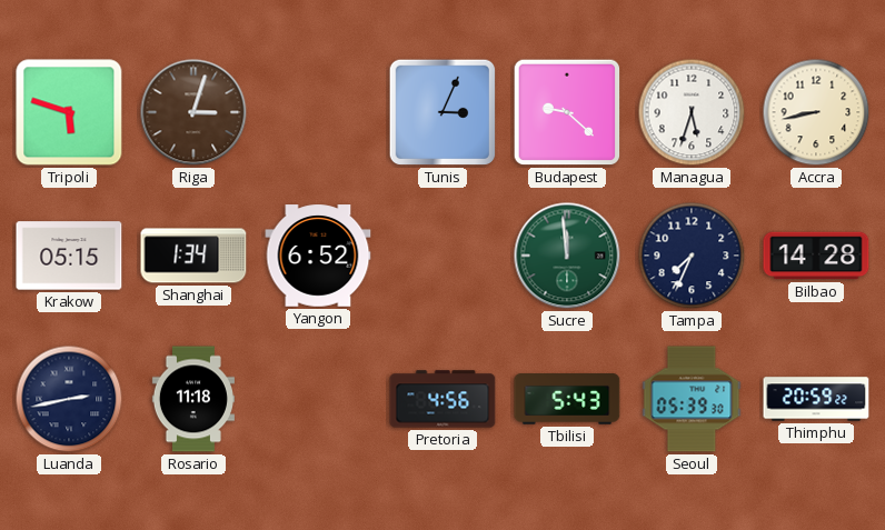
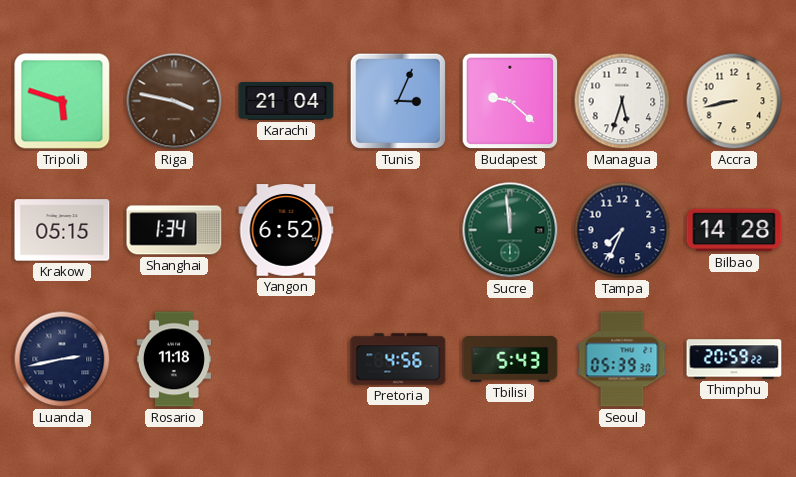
Riga: 3:03 -> 3:47 (174, 101)
Karachi: none -> 21:04 (286, 102)
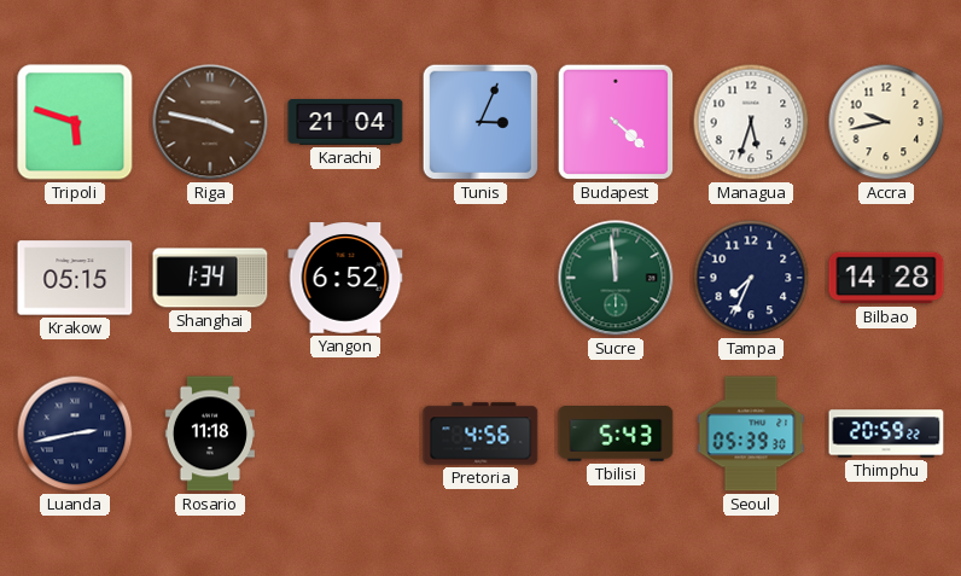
Budapest: 9:22 -> 4:22 (616, 122)
Accra: 8:43 -> 9:43 (886, 122)
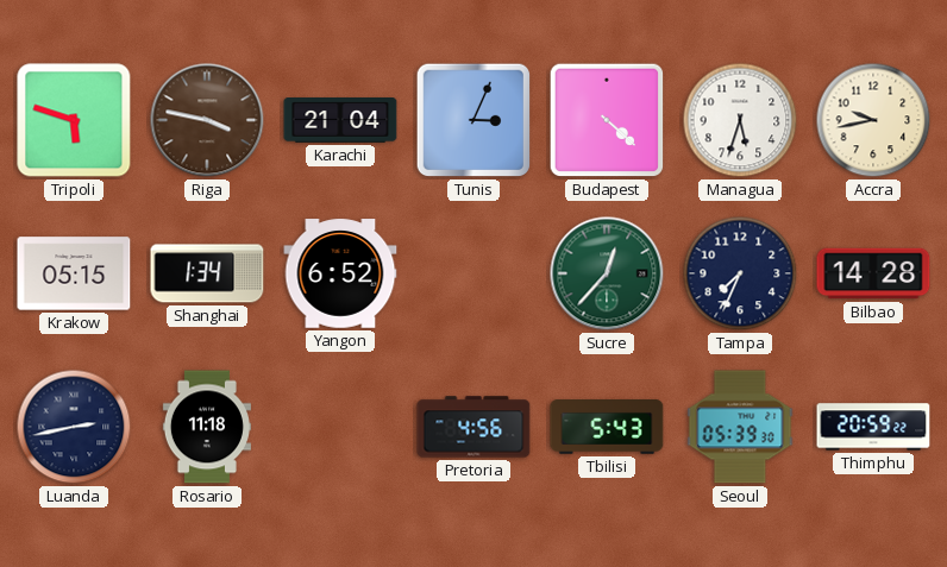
Sucre: 11:59 -> 12:37 (607, 273)
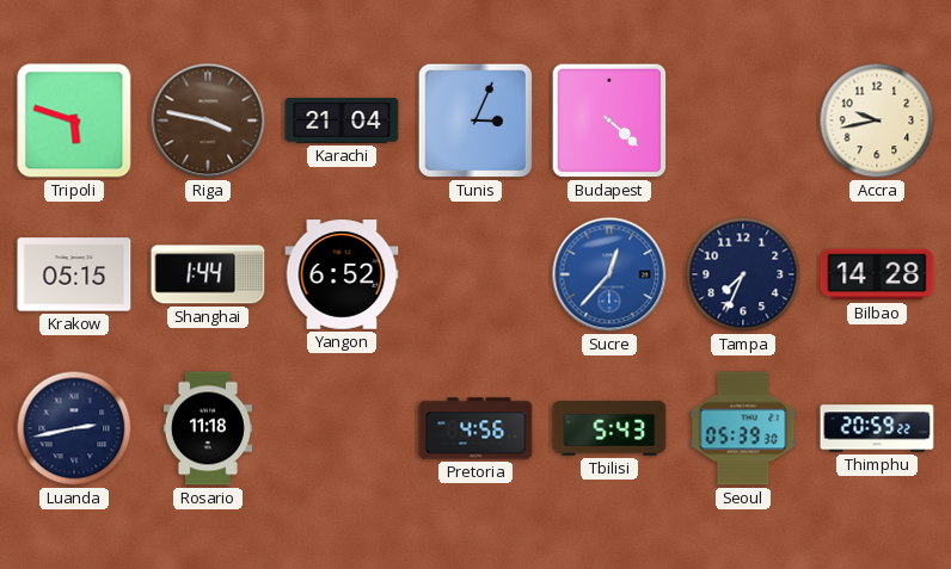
Managua: 5:33 -> none (740, 120)
Shanghai: 1:34 -> 1:44 (208, 274)
Sucre dial: green -> blue (609, 274)
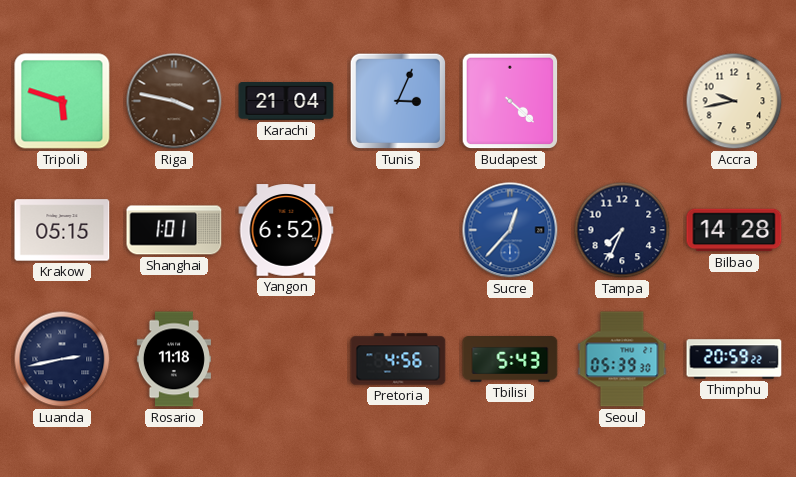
Shanghai: 1:44 -> 1:01 (174, 230)
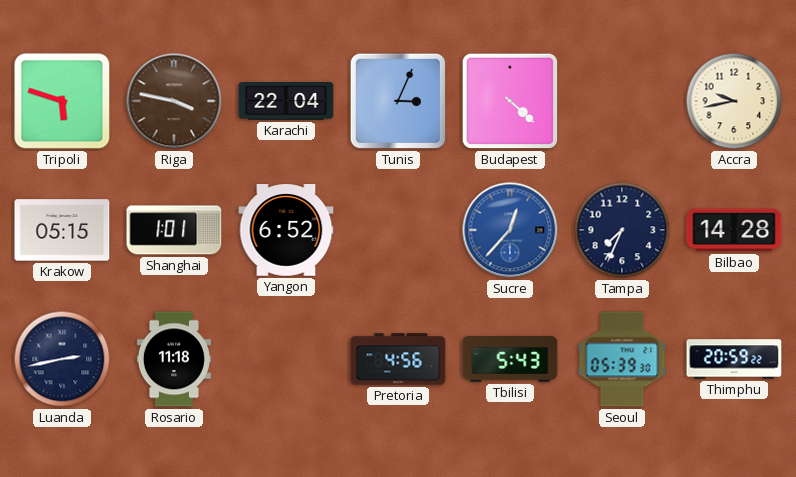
Karachi: 21:04 -> 22:04 (286, 102)
